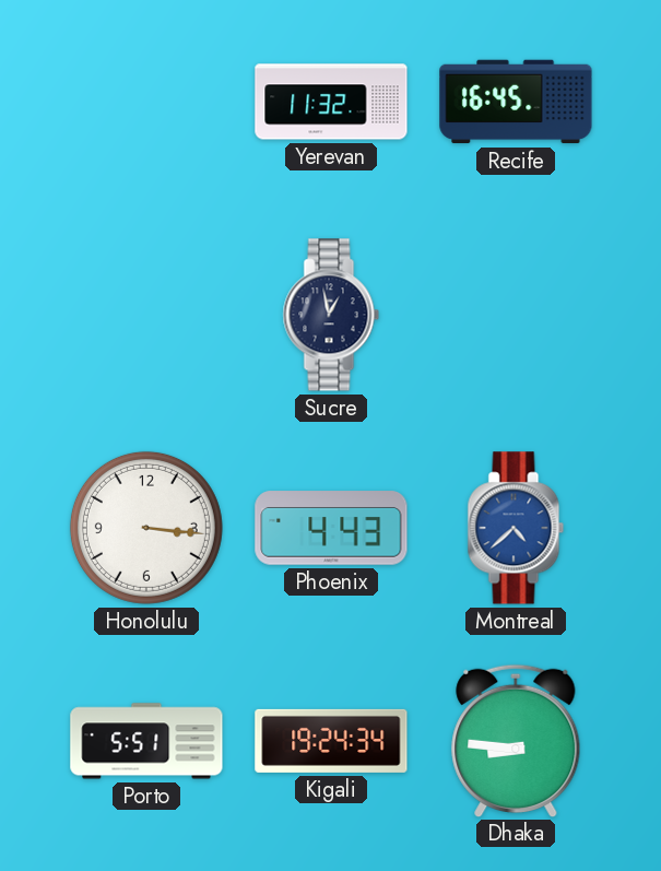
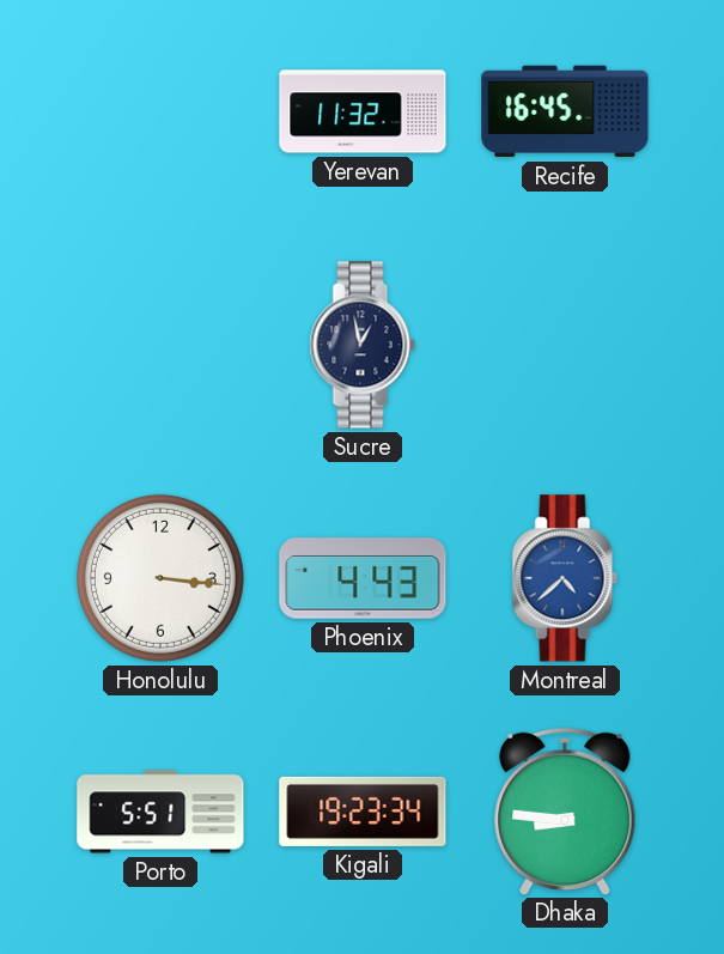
Kigali: 19:24 -> 19:23 (363, 812)
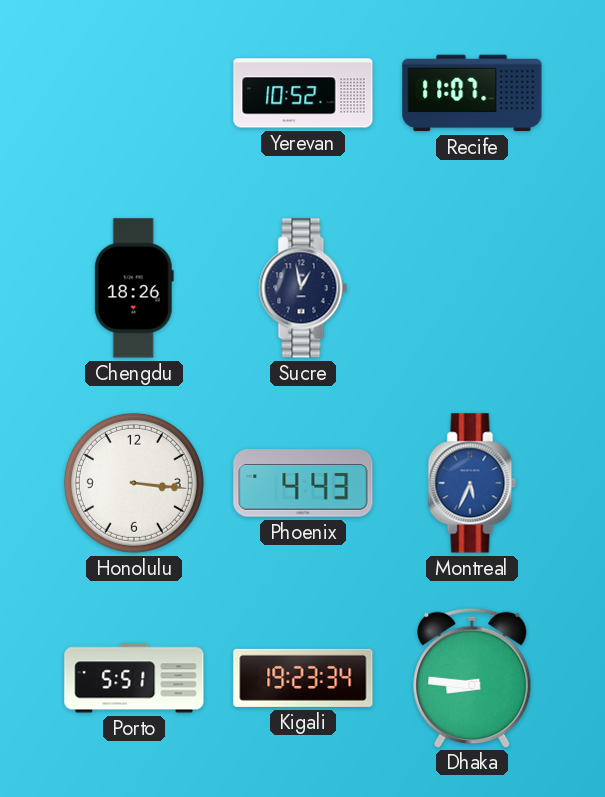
Yerevan: 11:32 -> 10:52 (303, 93)
Recife: 16:45 -> 11:07 (472, 93)
Chengdu: none -> 18:26 (134, 288)
Montreal: 4:38 -> 5:34 (472, 483)
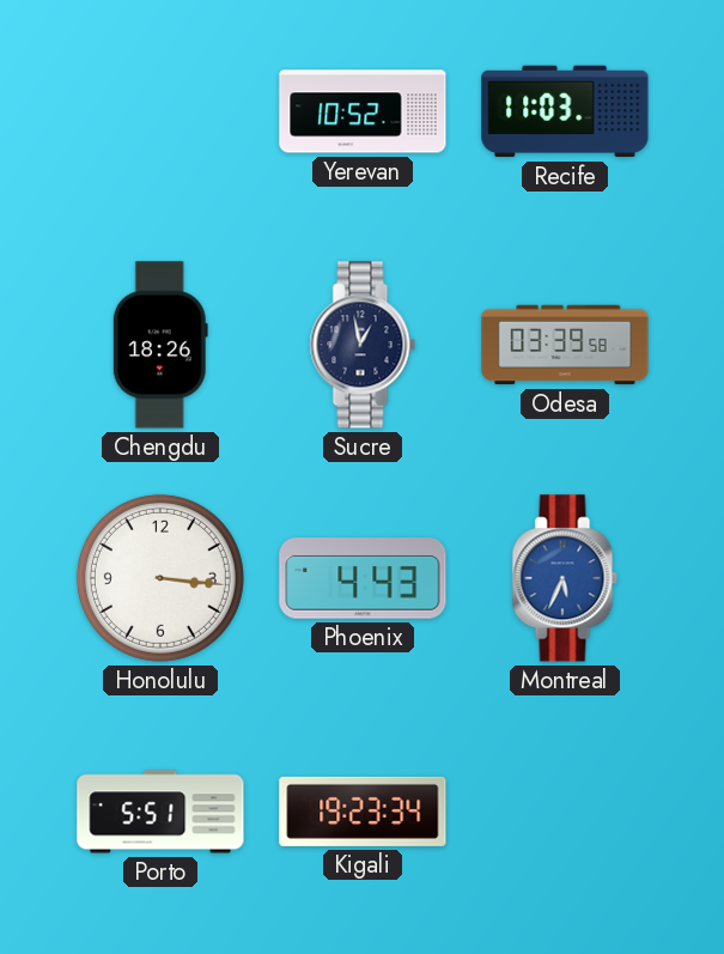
Recife: 11:07 -> 11:03 (565, 111)
Odesa: none -> 03:39 (565, 345)
Dhaka: 8:46 -> none (472, 677)
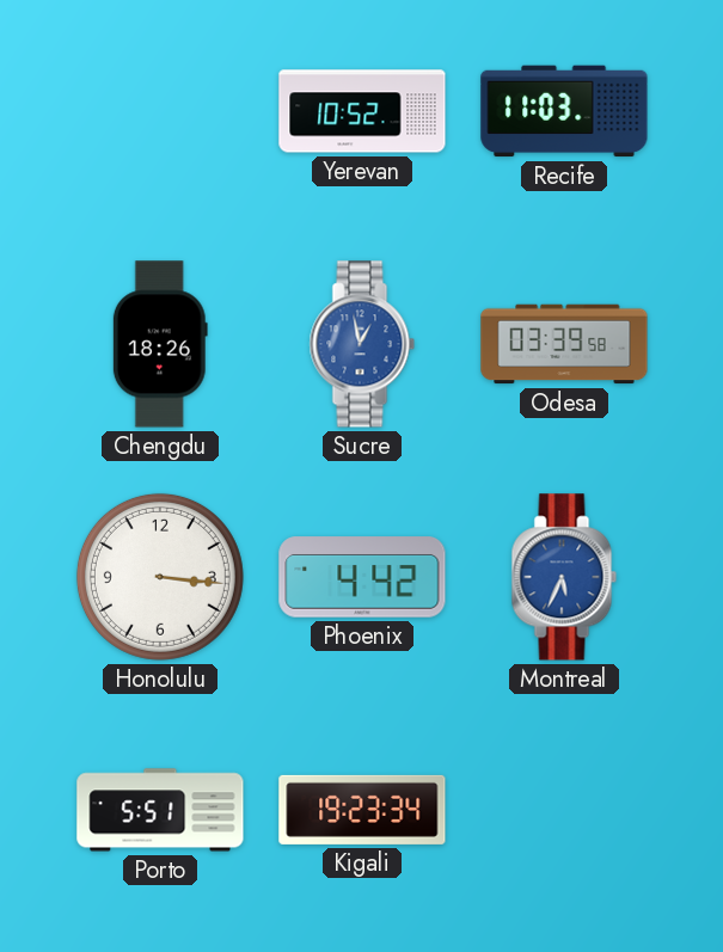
Sucre dial: navy -> blue (362, 344)
Phoenix: 4:43 -> 4:42 (362, 577)
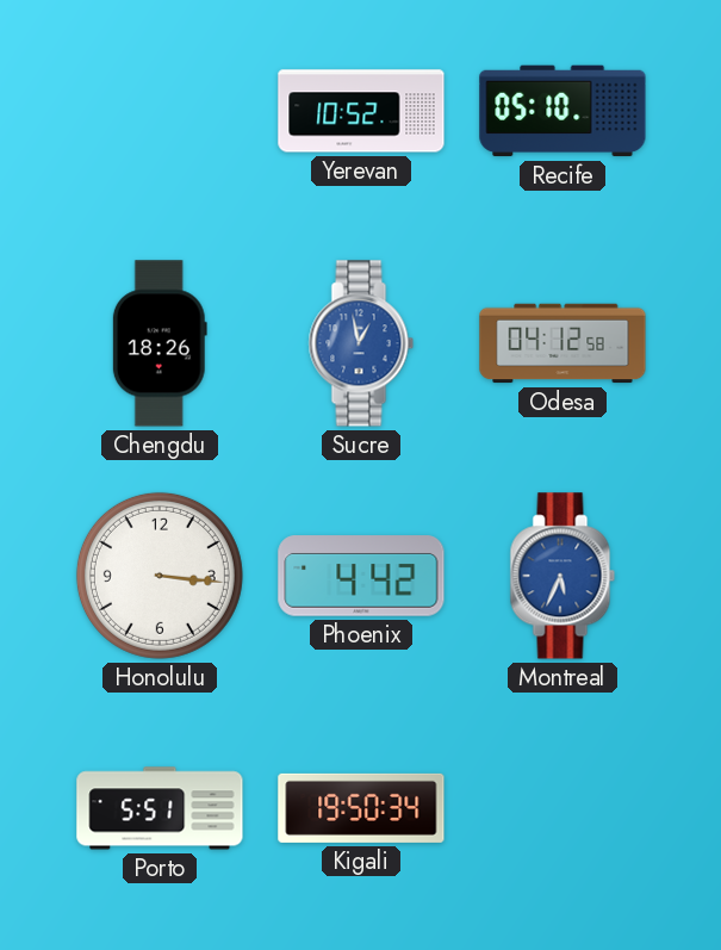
Recife: 11:03 -> 05:10 (562, 111)
Odesa: 03:39 -> 04:12 (562, 343)
Kigali: 19:23 -> 19:50 (361, 808)
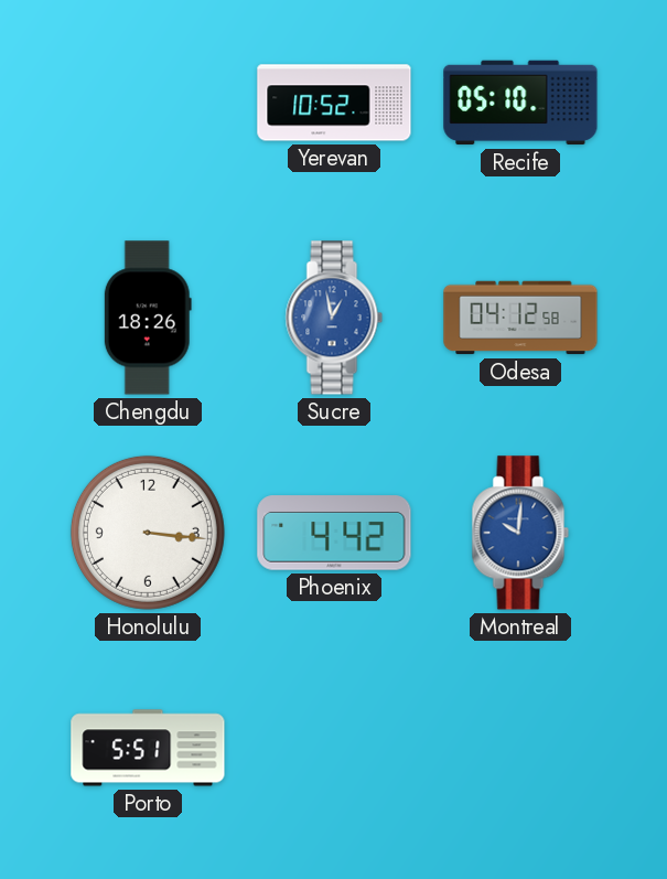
Montreal: 5:34 -> 10:01 (520, 533)
Kigali: 19:50 -> none (361, 808)
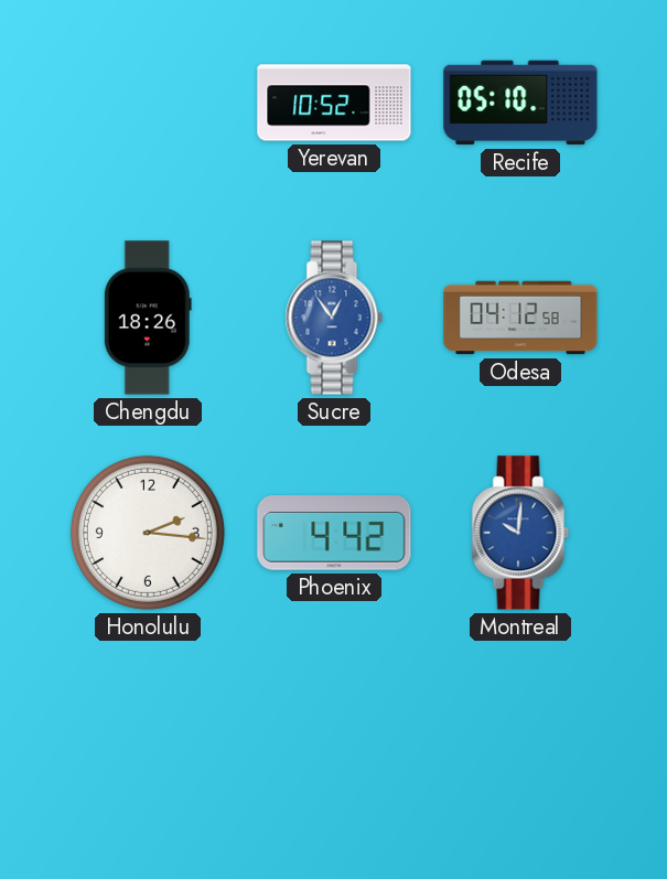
Sucre: 12:58 -> 12:54 (334, 318)
Honolulu: 3:16 -> 2:16 (148, 533)
Porto: 5:51 -> none (148, 748)
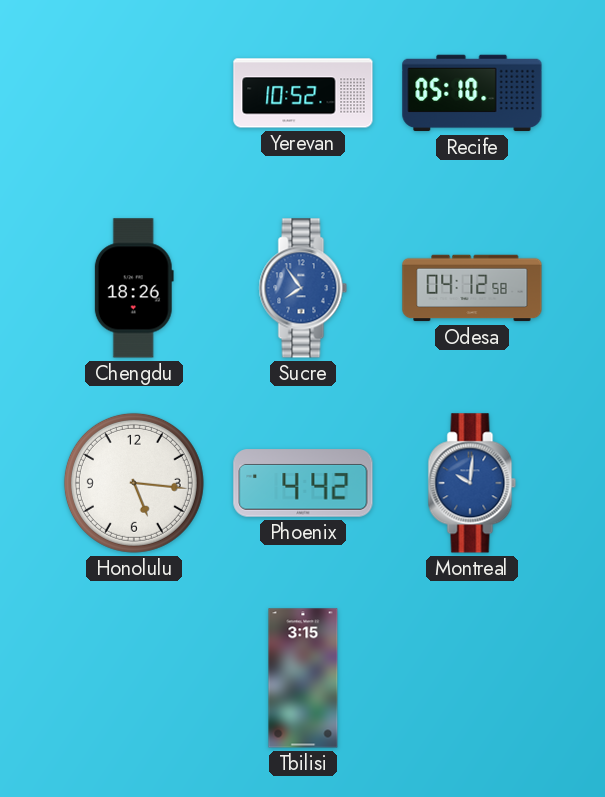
Sucre: 12:54 -> 7:54 (303, 288)
Honolulu: 2:16 -> 5:16 (134, 483)
Tbilisi: none -> 3:15 (303, 678)
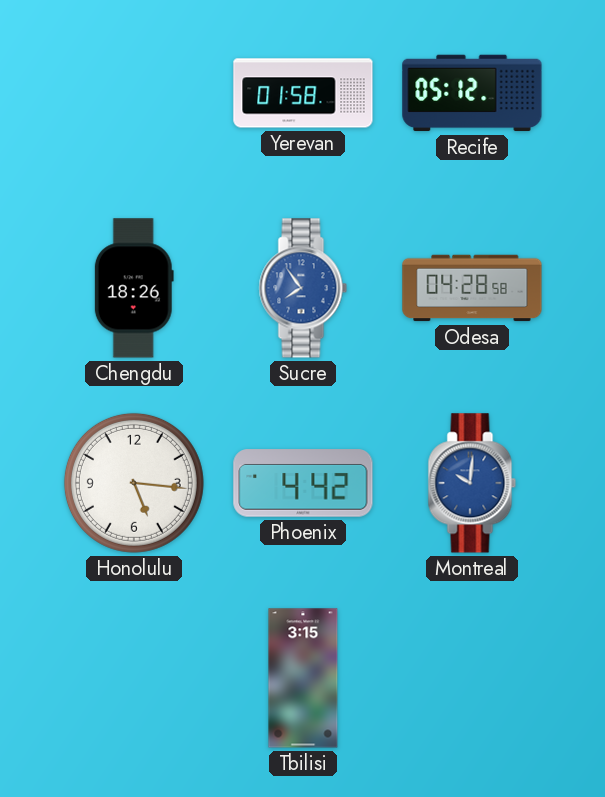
Yerevan: 10:52 -> 01:58 (303, 93)
Recife: 05:10 -> 05:12 (472, 93)
Odesa: 04:12 -> 04:28 (472, 288)
